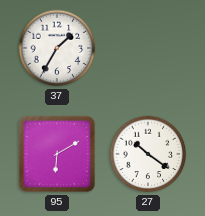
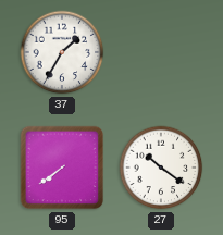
95: 6:10 -> 7:39 (62, 168)
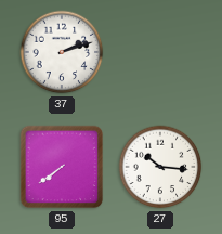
37: 1:35 -> 2:12 (62, 52)
27: 10:21 -> 10:16 (160, 167)
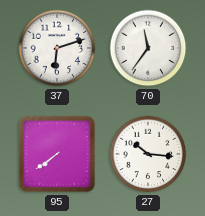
37: 2:12 -> 6:12 (57, 48)
70: none -> 11:36 (148, 48)
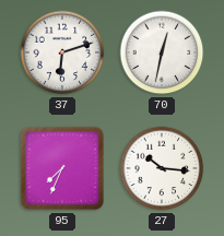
70: 11:36 -> 12:32 (162, 52)
95: 7:39 -> 7:34 (62, 168)
